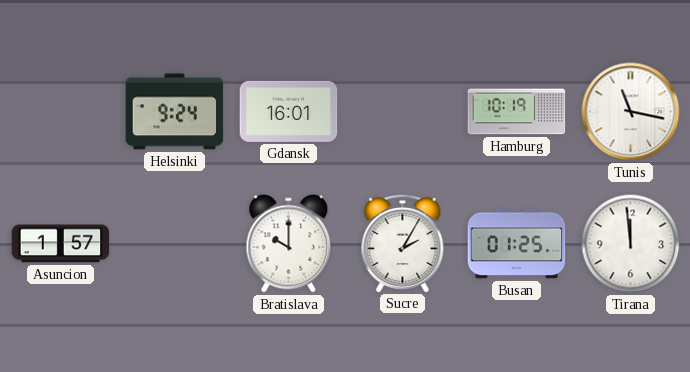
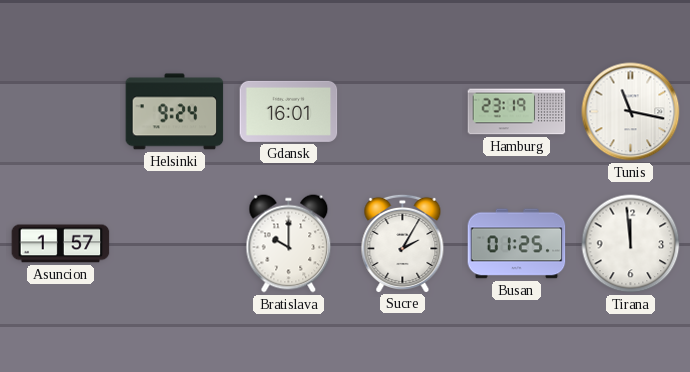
Hamburg: 10:19 -> 23:19 (517, 112)
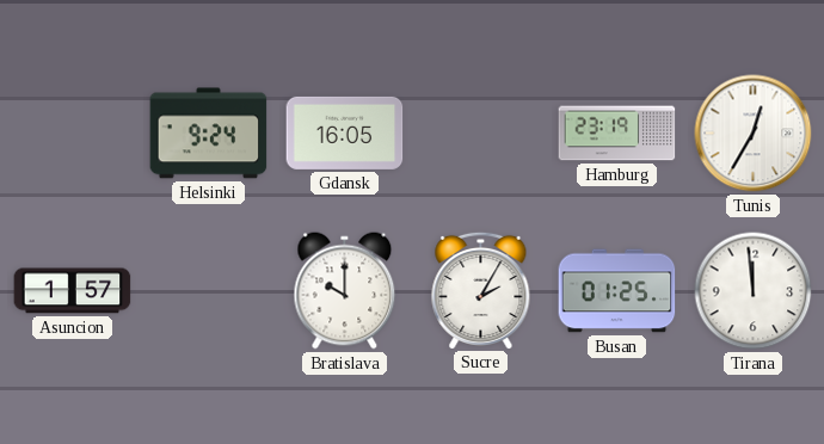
Gdansk: 16:01 -> 16:05 (345, 132)
Tunis: 11:17 -> 12:35 (754, 134)
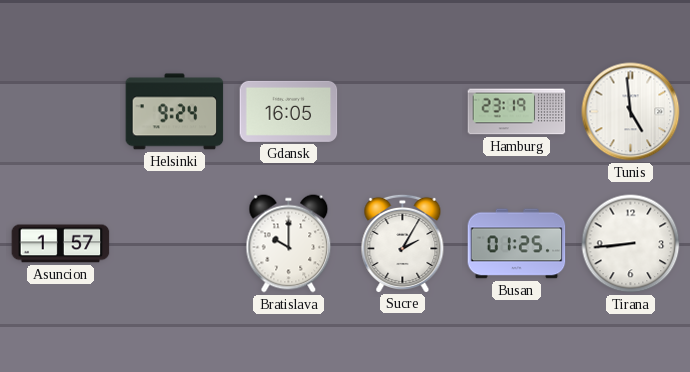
Tunis: 12:35 -> 4:59 (631, 112)
Tirana: 11:59 -> 8:44 (631, 244)
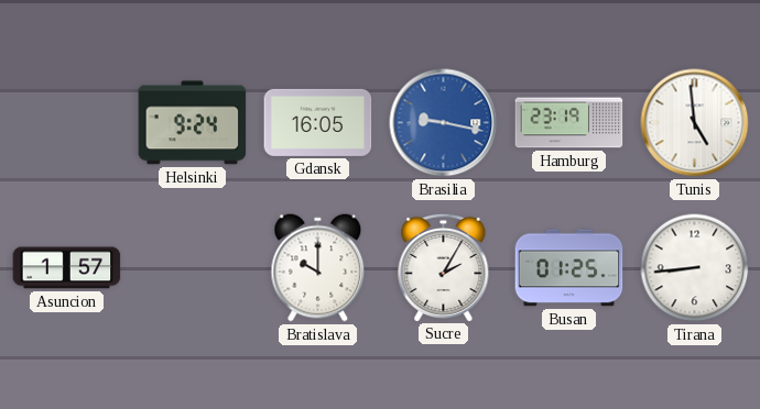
Brasilia: none -> 9:17 (444, 123)
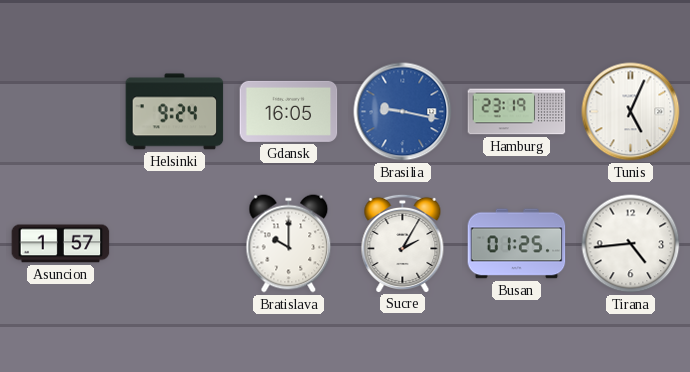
Tunis: 4:59 -> 5:04 (631, 112)
Tirana: 8:44 -> 4:44 (631, 244)
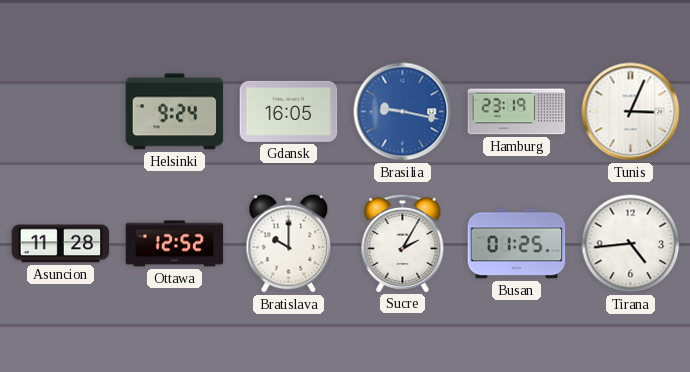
Tunis: 5:04 -> 3:04 (631, 112)
Asuncion: 1:57 -> 11:28 (61, 244)
Ottawa: none -> 12:52 (175, 244)
